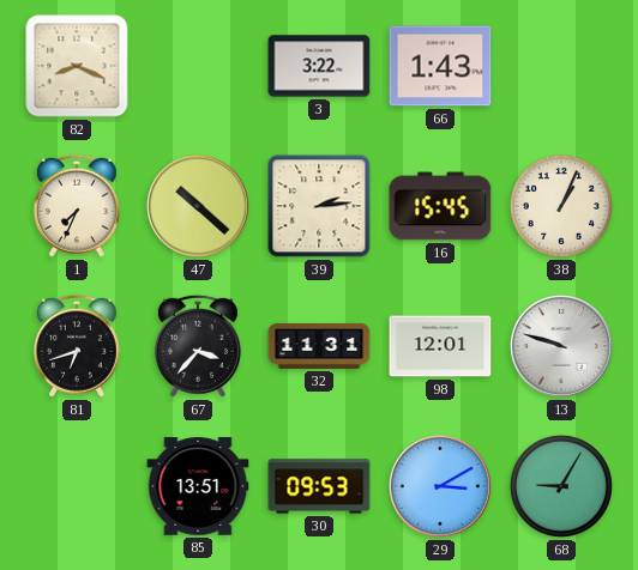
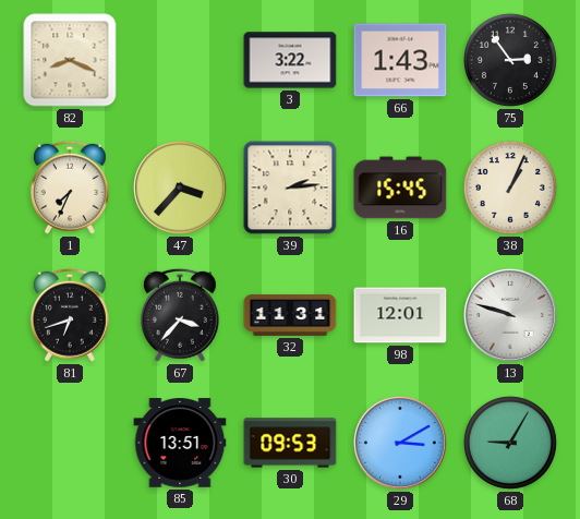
75: none -> 2:54 (510, 60)
47: 10:22 -> 3:37 (180, 188)
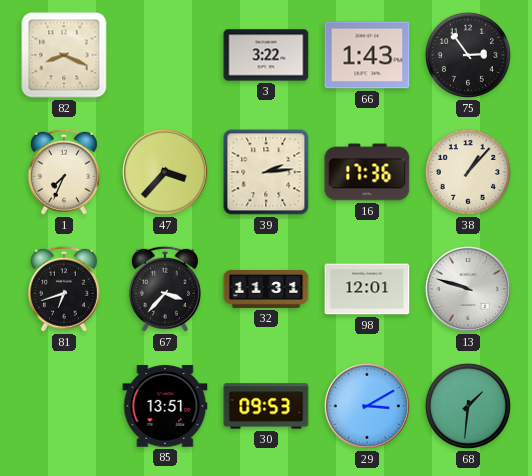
16: 15:45 -> 17:36 (367, 172)
38: 1:04 -> 1:07 (468, 172)
68: 9:05 -> 1:31 (468, 406)
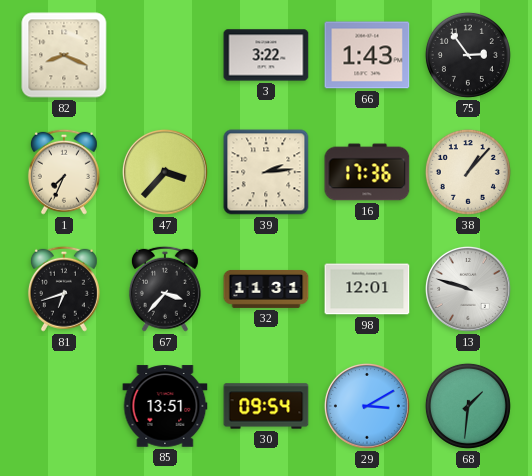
30: 09:53 -> 09:54 (266, 406)
